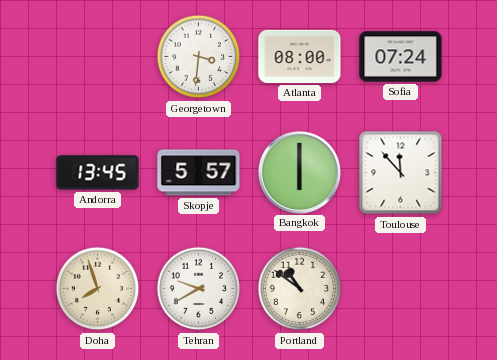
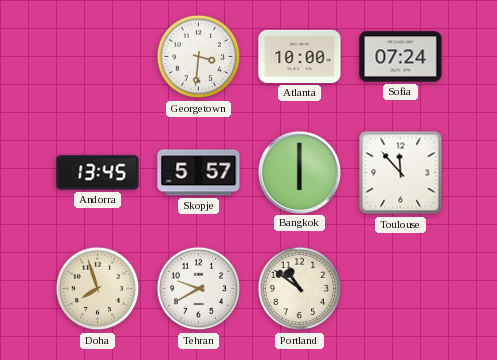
Atlanta: 08:00 -> 10:00 (300, 56)
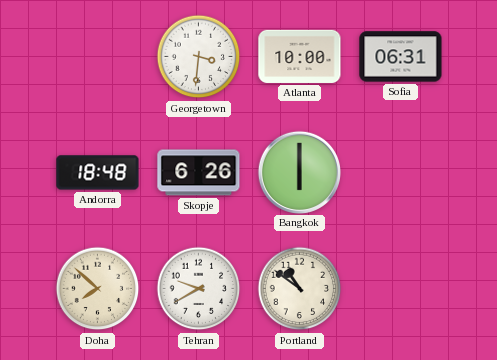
Sofia: 07:24 -> 06:31 (401, 57)
Andorra: 13:45 -> 18:48 (98, 173)
Skopje: 5:57 -> 6:26 (199, 173)
Toulouse: 11:53 -> none (401, 173)
Doha: 7:57 -> 7:52 (98, 289)
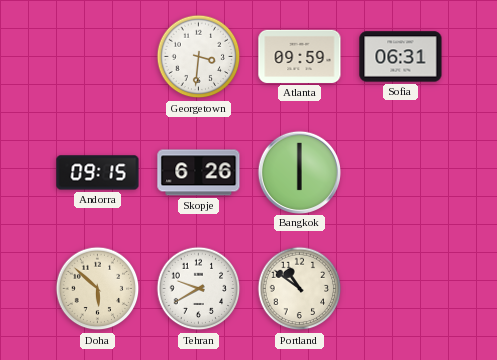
Atlanta: 10:00 -> 09:59 (300, 56)
Andorra: 18:48 -> 09:15 (98, 173)
Doha: 7:52 -> 5:52 (98, 289)
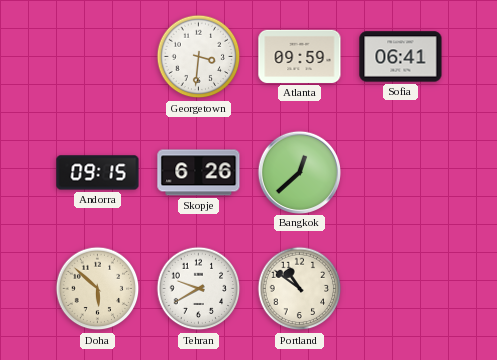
Sofia: 06:31 -> 06:41 (401, 57)
Bangkok: 6:00 -> 12:38 (299, 172)
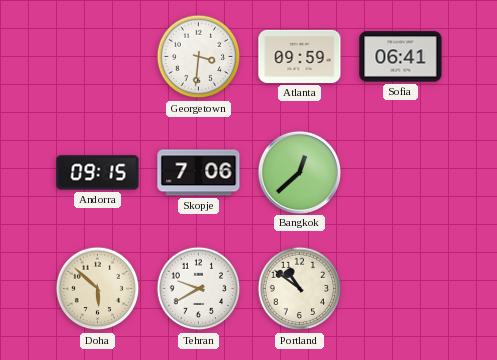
Skopje: 6:26 -> 7:06 (199, 173)
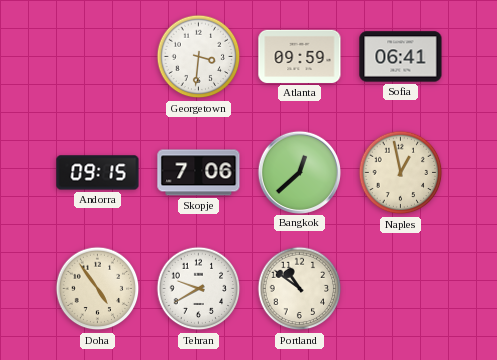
Naples: none -> 12:58 (401, 173)
Doha: 5:52 -> 4:54 (98, 289)
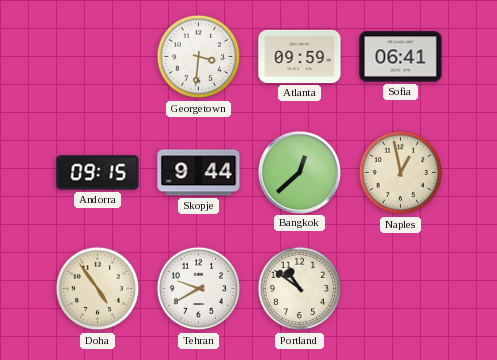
Skopje: 7:06 -> 9:44 (199, 173)
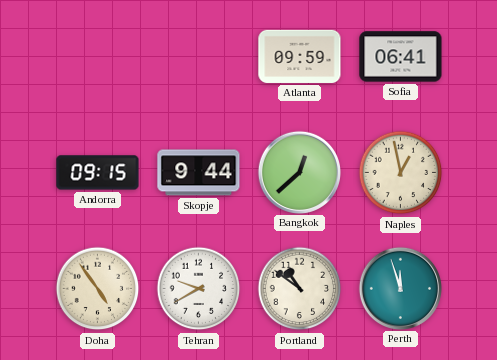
Georgetown: 3:31 -> none (199, 57)
Perth: none -> 11:57 (400, 288)
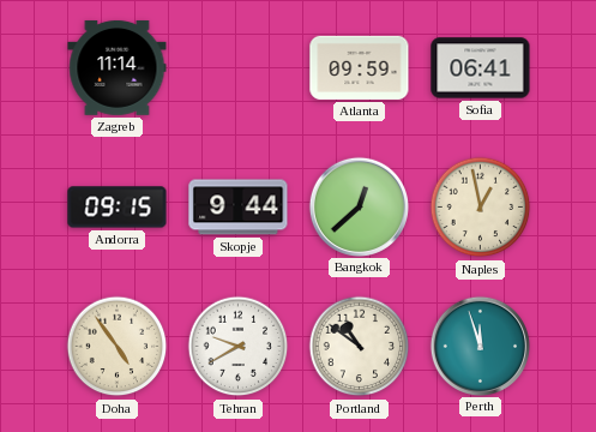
Zagreb: none -> 11:14 (118, 67)
